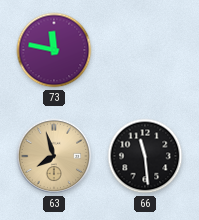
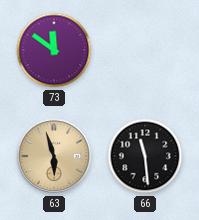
73: 11:47 -> 11:51 (54, 50)
63: 7:57 -> 5:57 (54, 156)
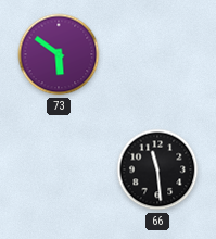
73: 11:51 -> 5:51 (59, 54)
63: 5:57 -> none (54, 156)
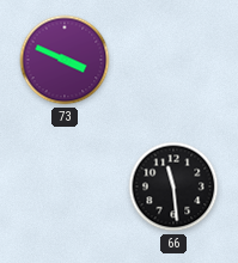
73: 5:51 -> 3:49 (65, 60)
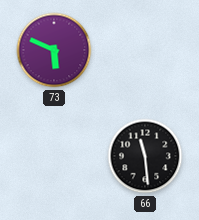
73: 3:49 -> 5:49 (54, 50)
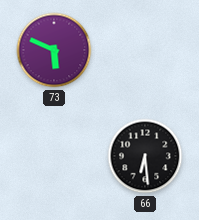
66: 11:29 -> 6:29 (145, 156)
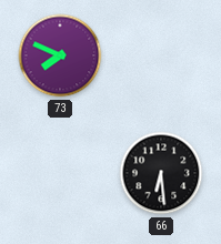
73: 5:49 -> 7:49 (60, 55)
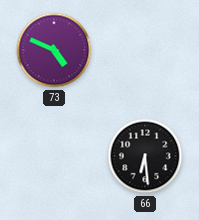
73: 7:49 -> 4:49 (54, 50)
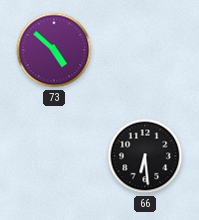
73: 4:49 -> 4:52 (54, 50)
